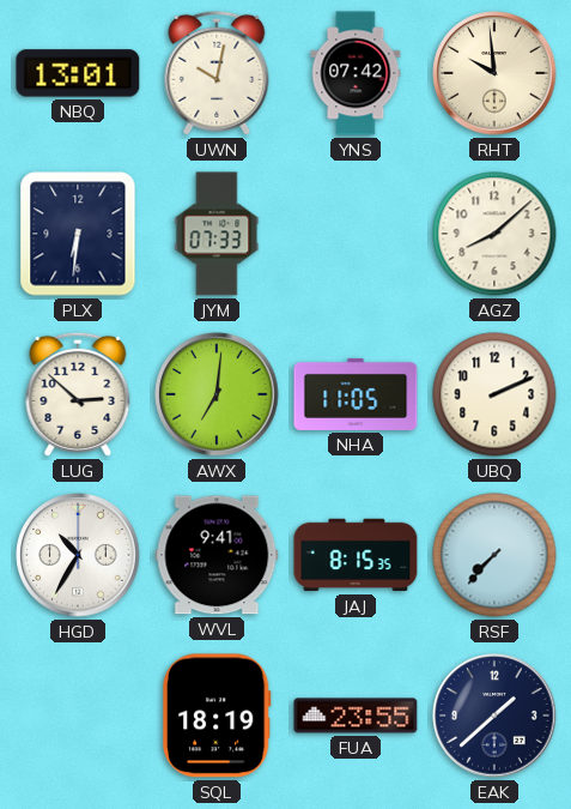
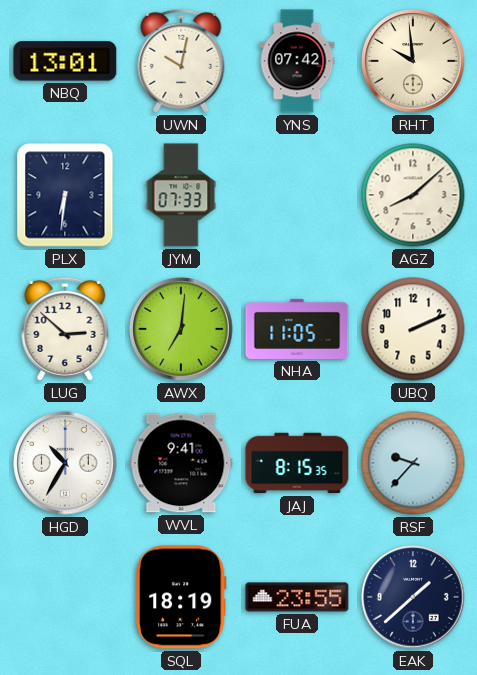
RSF: 7:37 -> 9:37 (413, 463)
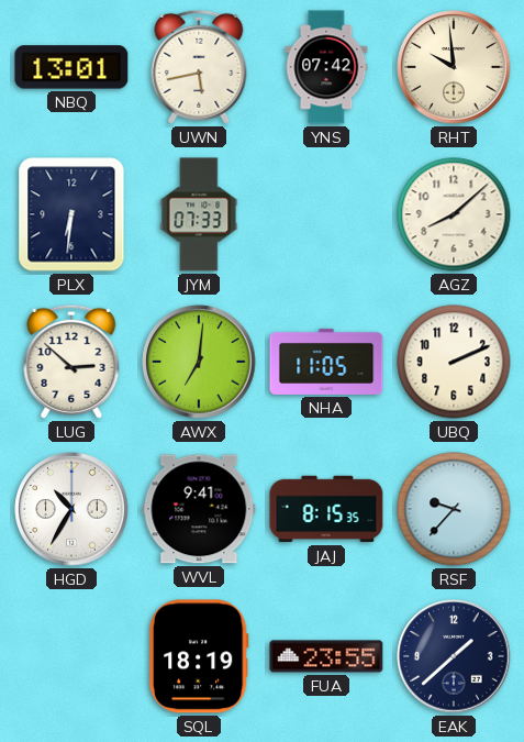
UWN: 10:02 -> 5:43 (199, 67)
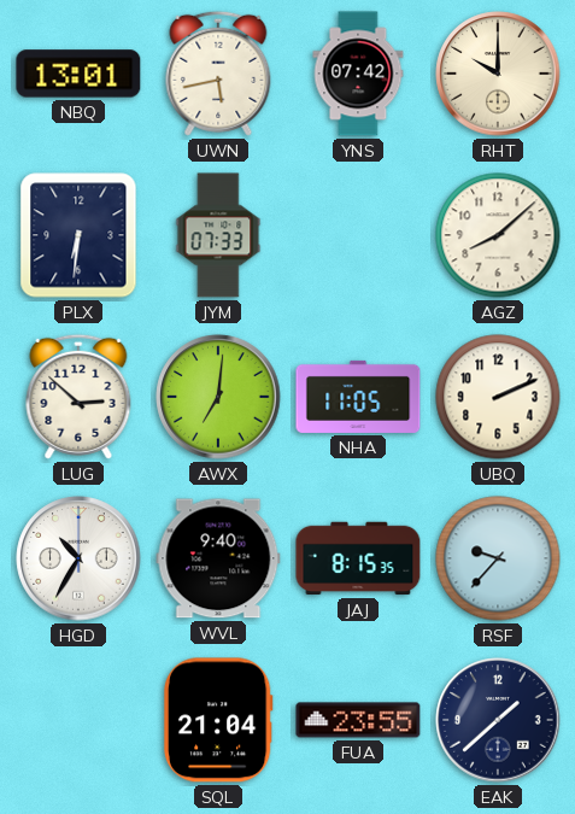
RHT: 9:59 -> 10:00 (498, 74)
WVL: 9:41 -> 9:40 (218, 558)
SQL: 18:19 -> 21:04 (218, 720)
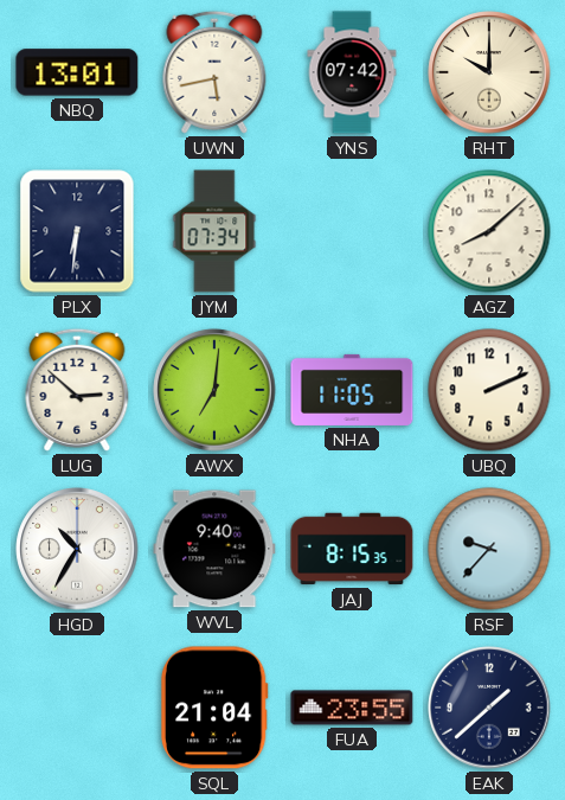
JYM: 07:33 -> 07:34 (214, 231)
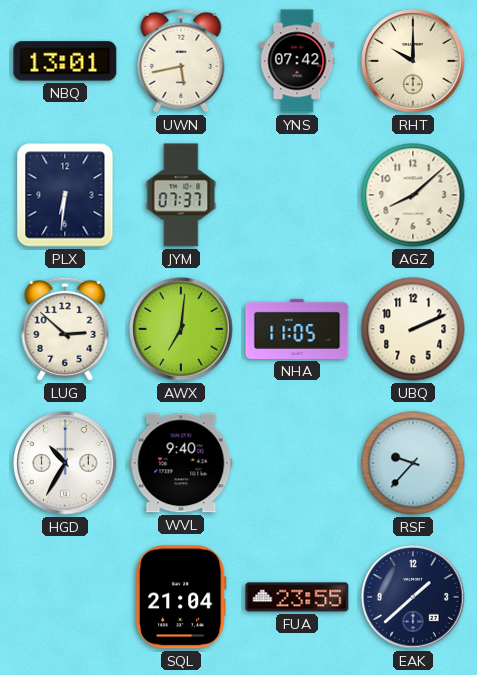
JYM: 07:34 -> 07:37 (181, 195)
JAJ: 8:15 -> none (352, 549)
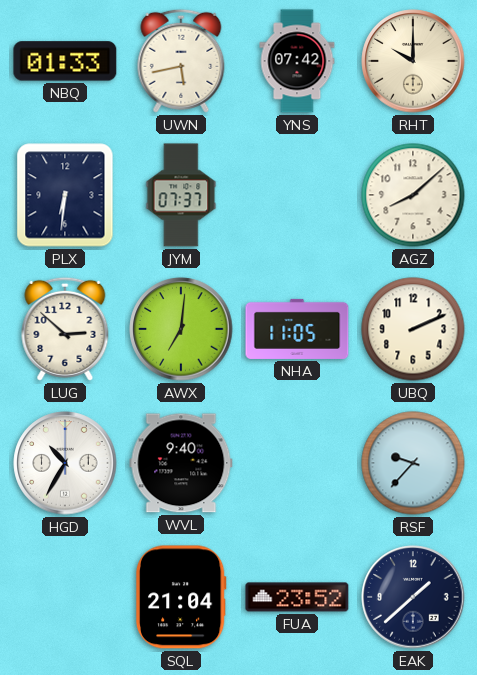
NBQ: 13:01 -> 01:33 (65, 61)
FUA: 23:55 -> 23:52 (297, 597)
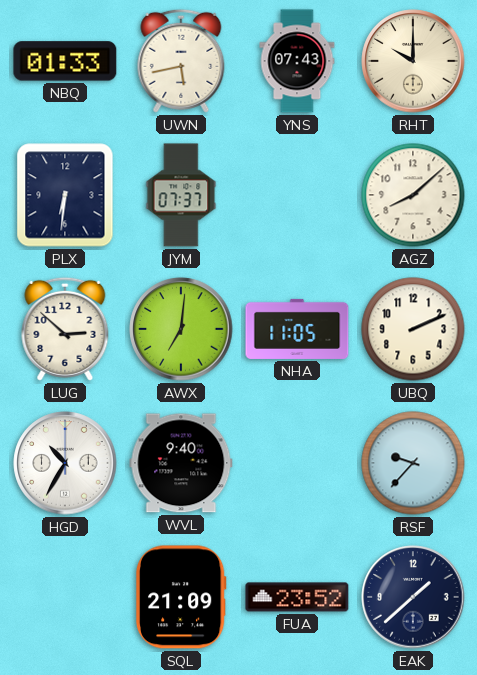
YNS: 07:42 -> 07:43 (297, 61)
SQL: 21:04 -> 21:09 (181, 597)
